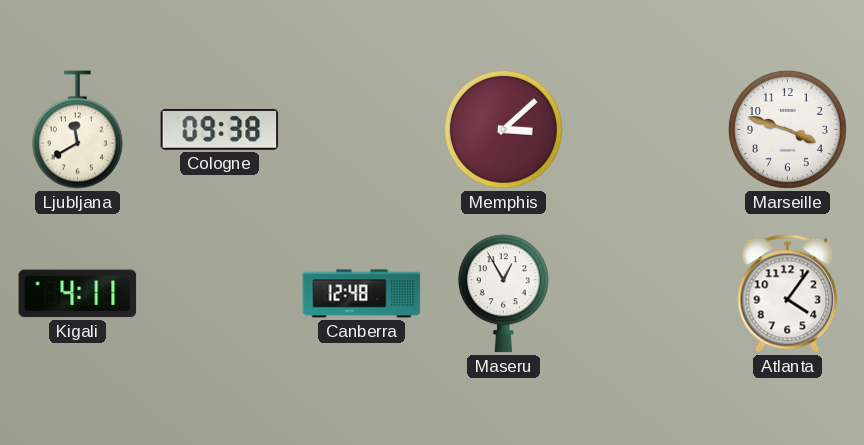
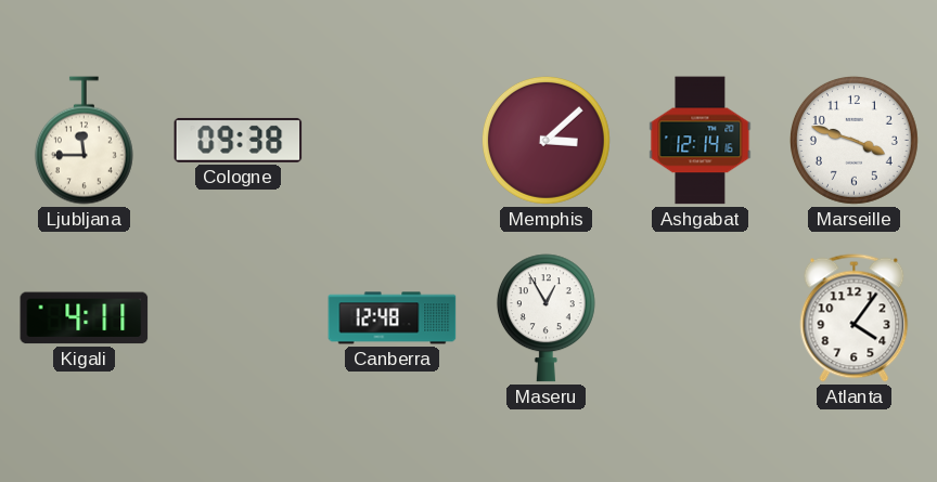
Ljubljana: 11:40 -> 11:45 (84, 141)
Ashgabat: none -> 12:14 (701, 141)
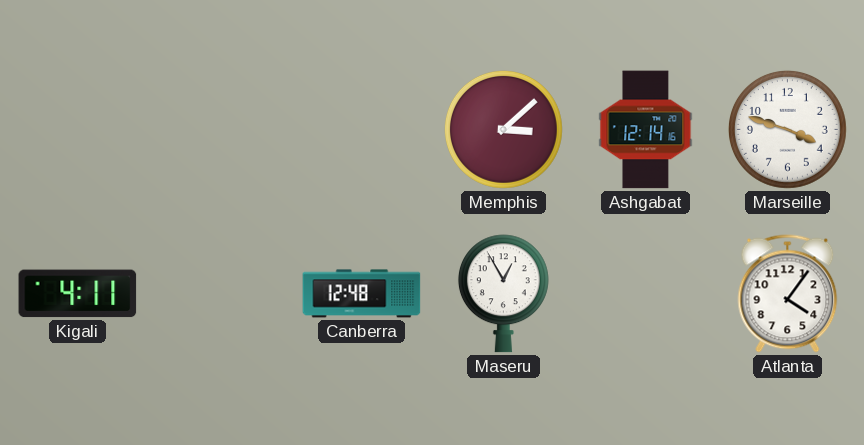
Ljubljana: 11:45 -> none (84, 141)
Cologne: 09:38 -> none (239, 140)
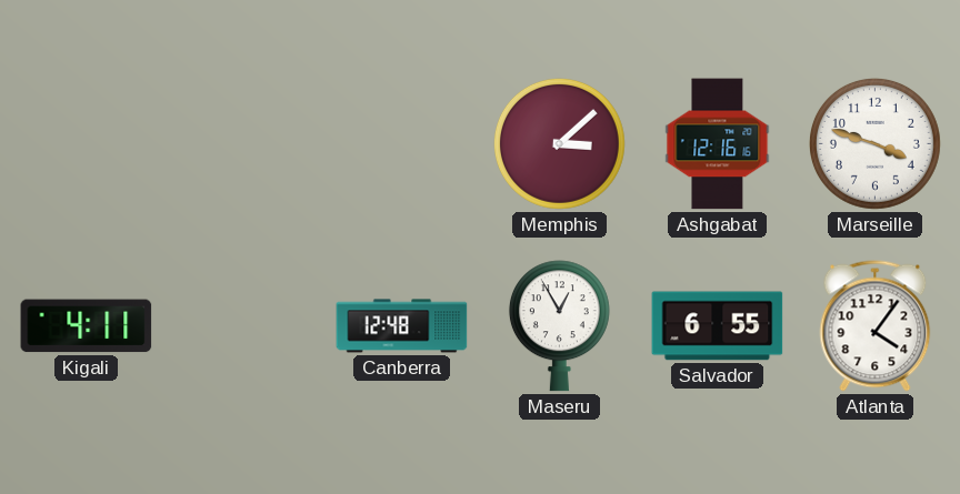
Ashgabat: 12:14 -> 12:16 (718, 144)
Salvador: none -> 6:55 (718, 326)
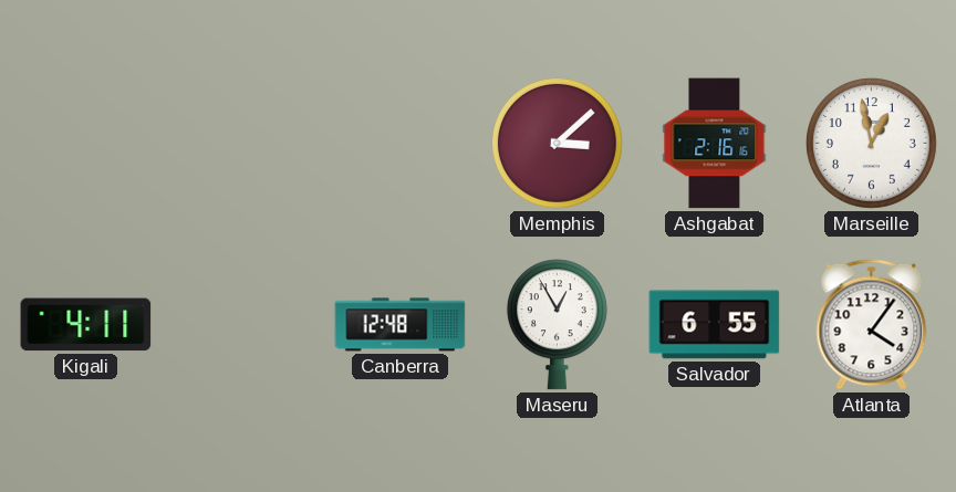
Ashgabat: 12:16 -> 2:16 (715, 144)
Marseille: 3:48 -> 12:58 (871, 143)
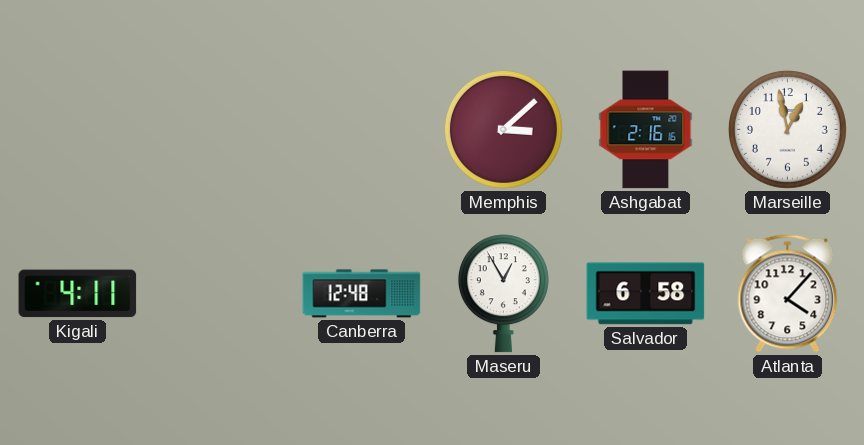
Salvador: 6:55 -> 6:58 (646, 294)
Atlanta: 4:06 -> 4:07 (788, 294)
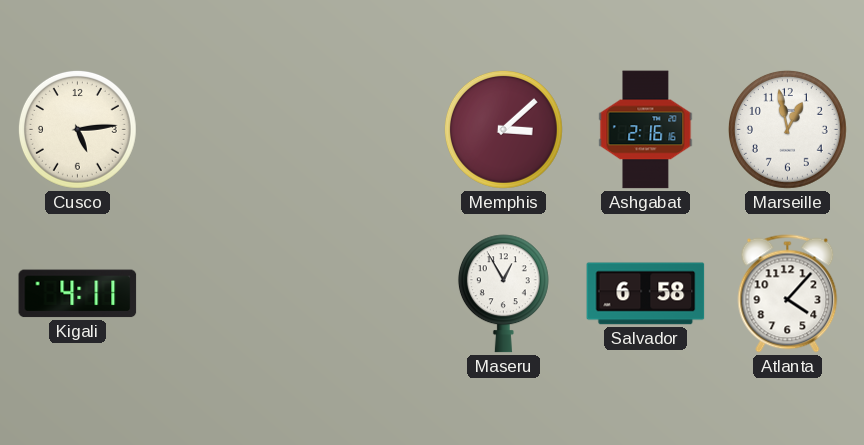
Cusco: none -> 5:14 (77, 129)
Canberra: 12:48 -> none (362, 294)
